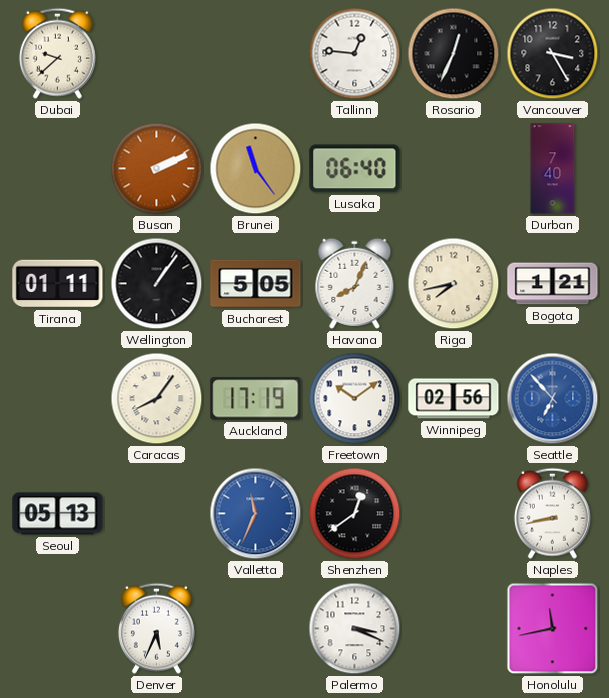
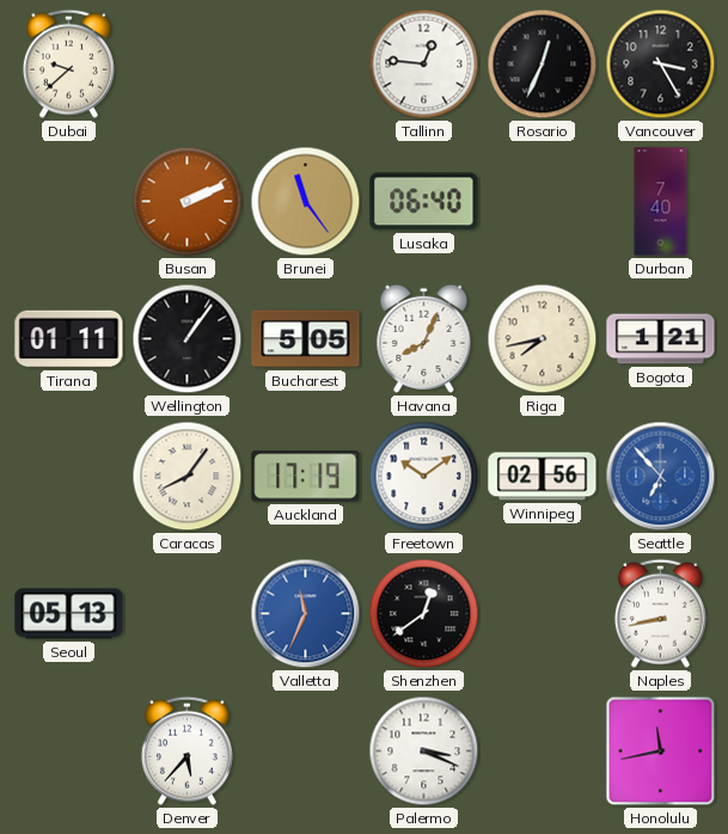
Denver: 5:34 -> 5:37 (186, 750)
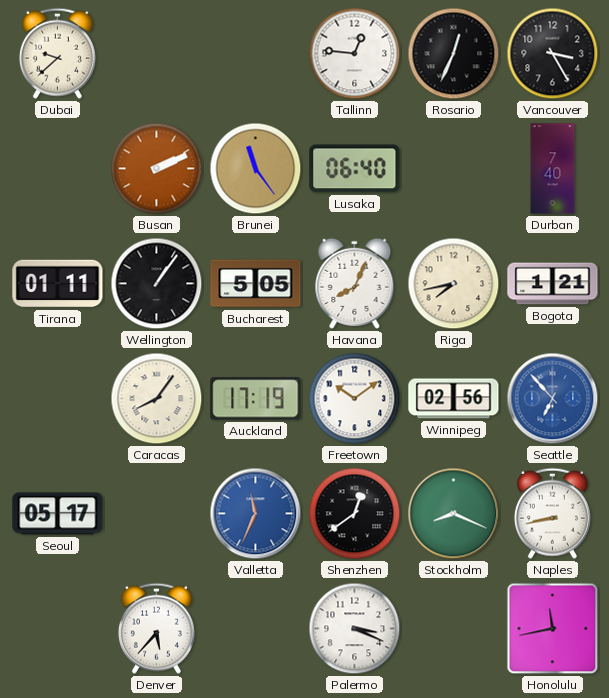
Seoul: 05:13 -> 05:17 (58, 514)
Stockholm: none -> 8:19 (454, 514)
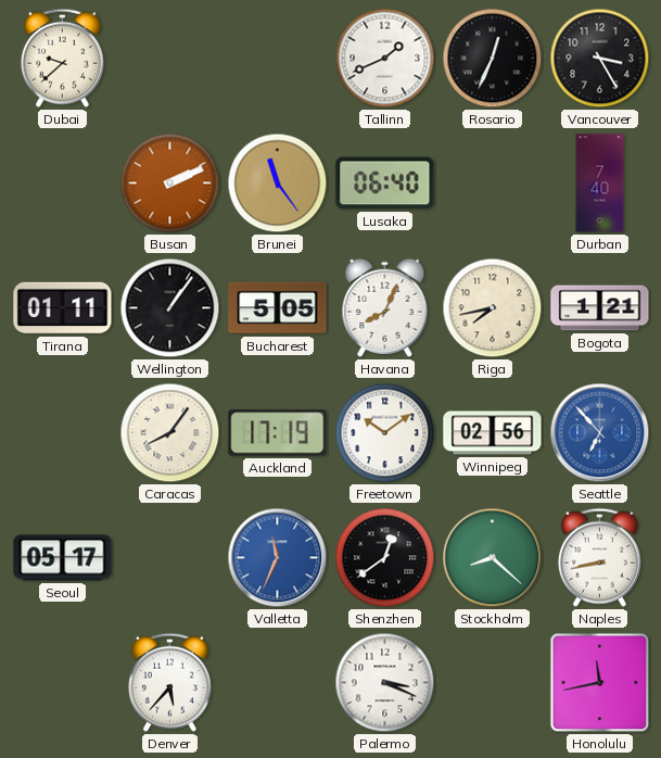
Tallinn: 12:46 -> 1:41 (385, 59)
Stockholm: 8:19 -> 8:22 (493, 558)
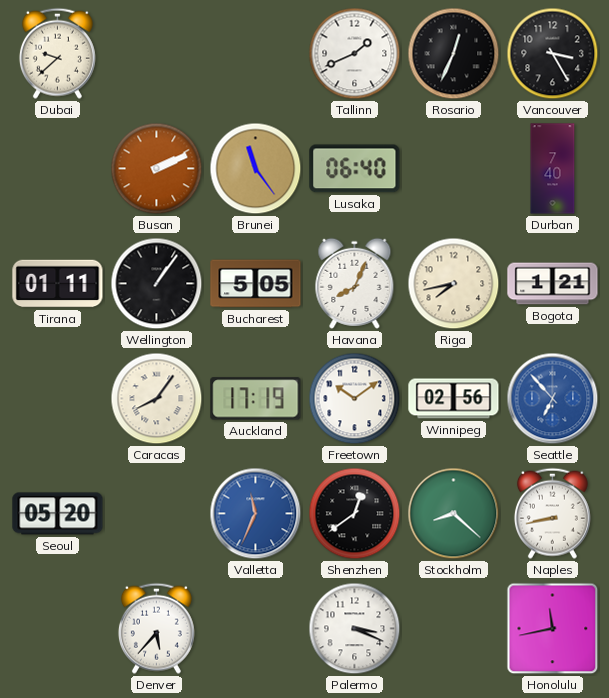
Seoul: 05:17 -> 05:20 (58, 514)
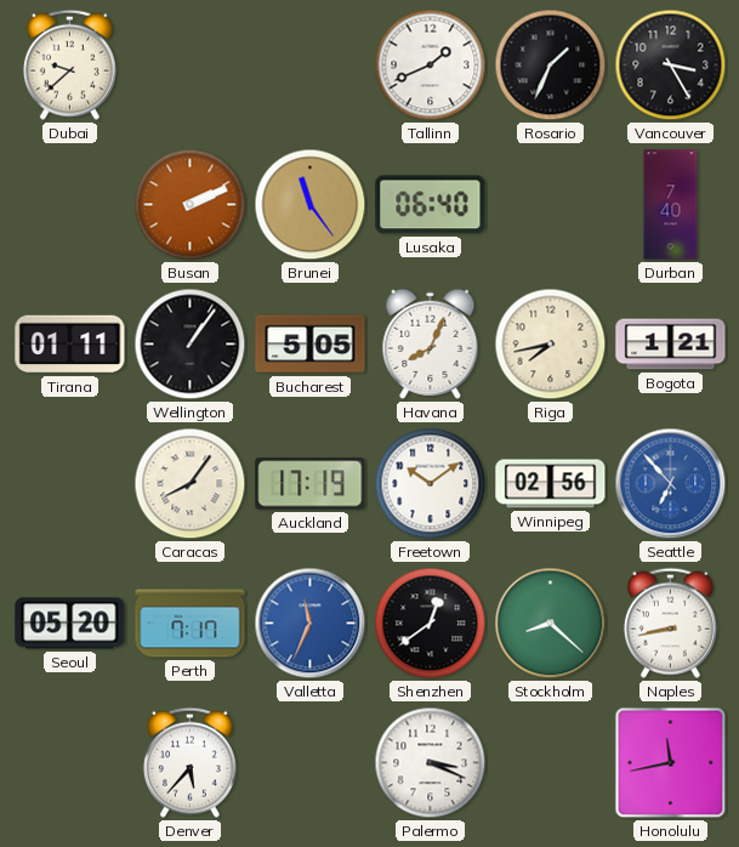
Rosario: 12:34 -> 1:34 (551, 66)
Perth: none -> 7:17 (191, 624)
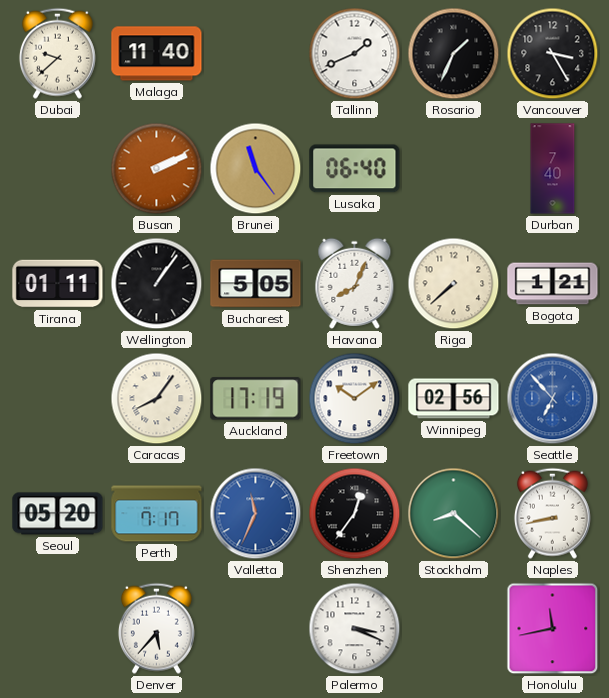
Malaga: none -> 11:40 (157, 54)
Riga: 7:43 -> 7:38 (454, 284)
Shenzhen: 12:39 -> 12:36 (355, 514)
